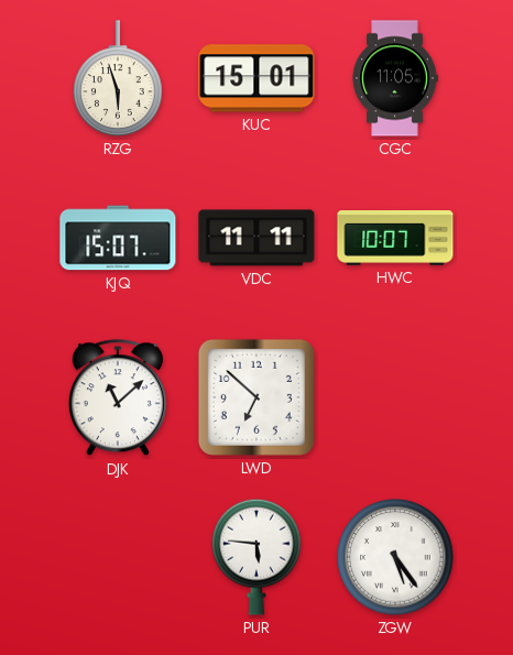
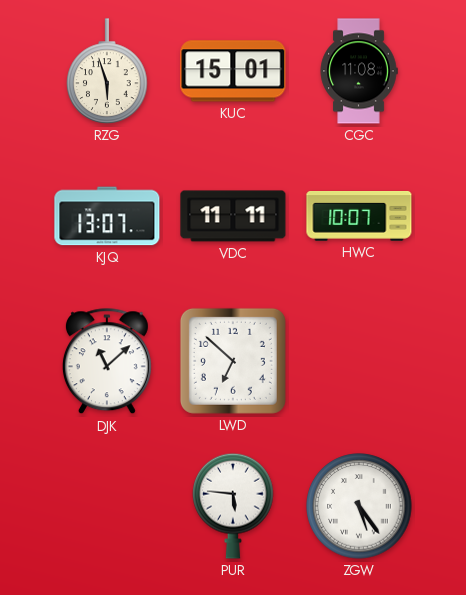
CGC: 11:05 -> 11:08 (359, 71)
KJQ: 15:07 -> 13:07 (107, 216)
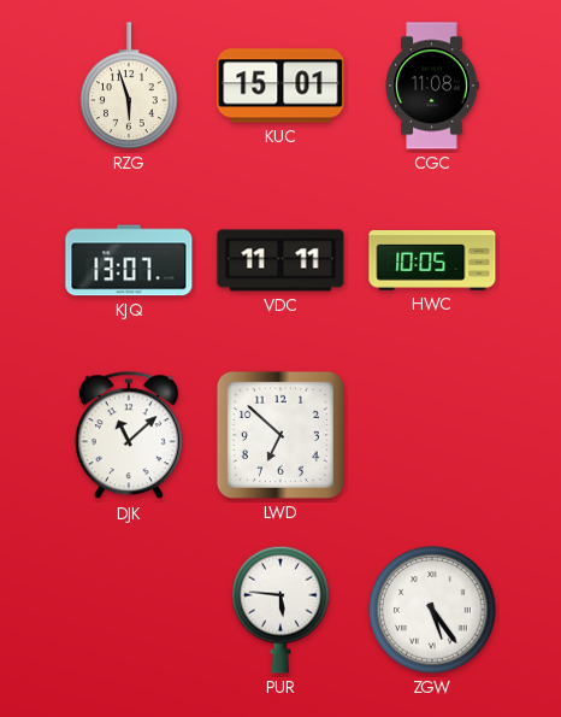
HWC: 10:07 -> 10:05 (432, 261)
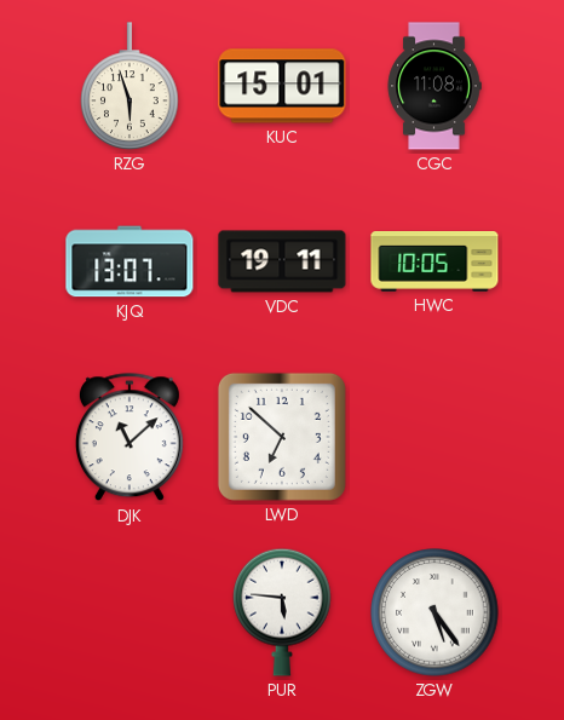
VDC: 11:11 -> 19:11 (282, 261)
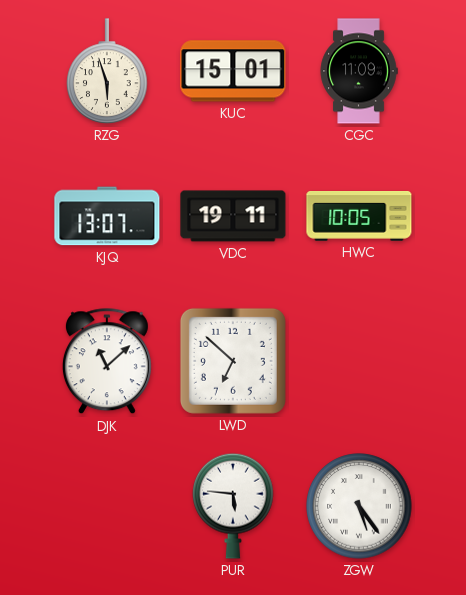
CGC: 11:08 -> 11:09 (359, 71)
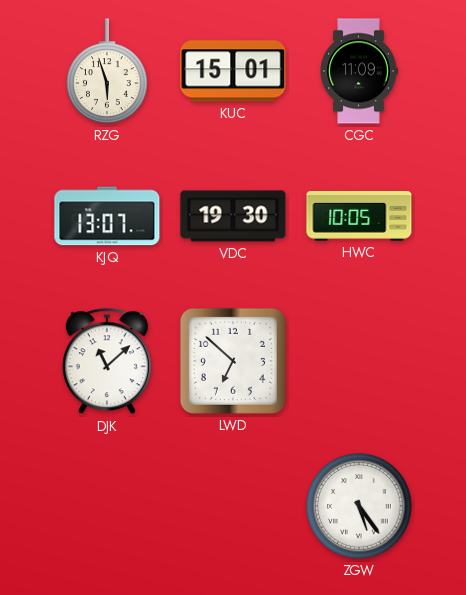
VDC: 19:11 -> 19:30 (233, 216)
PUR: 5:46 -> none (233, 506)
